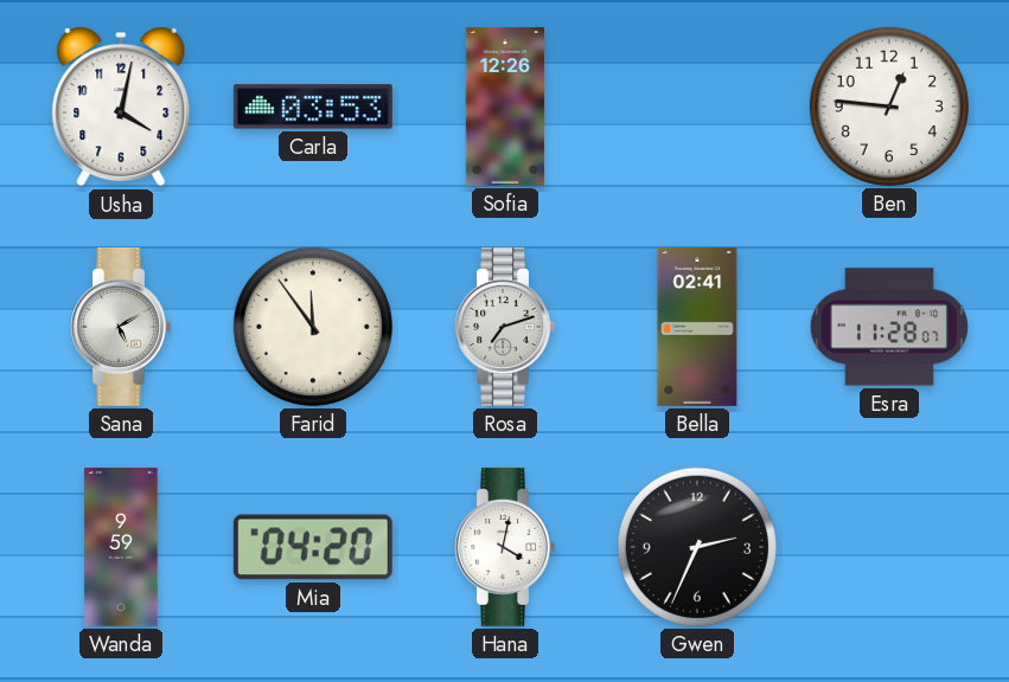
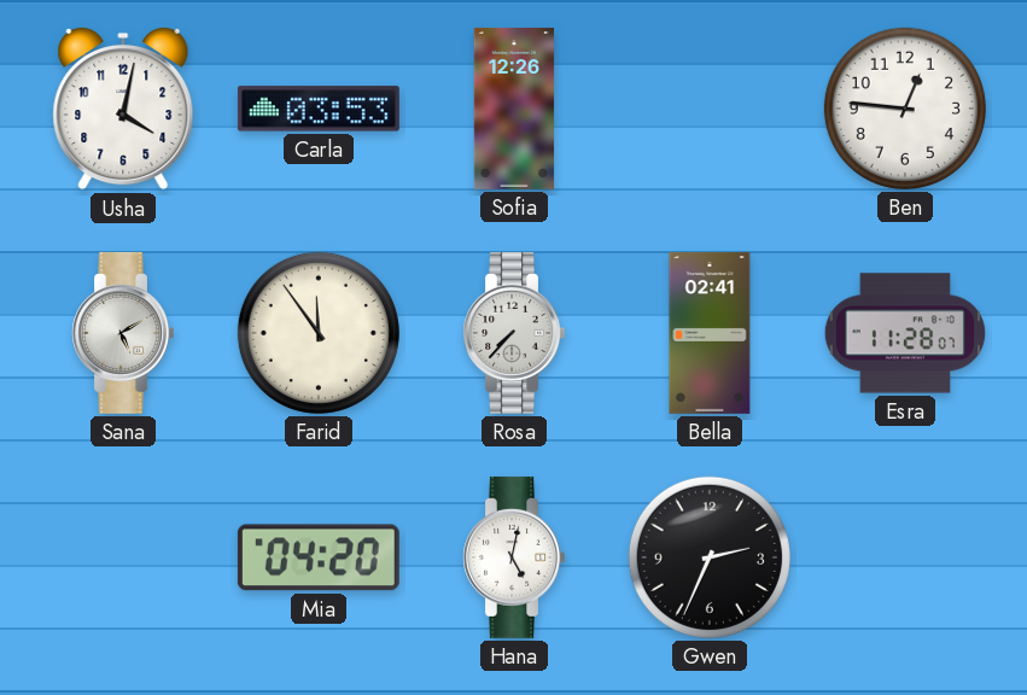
Rosa: 7:12 -> 7:37 (513, 333)
Wanda: 9:59 -> none (121, 547)
Hana: 4:02 -> 5:02 (513, 557)
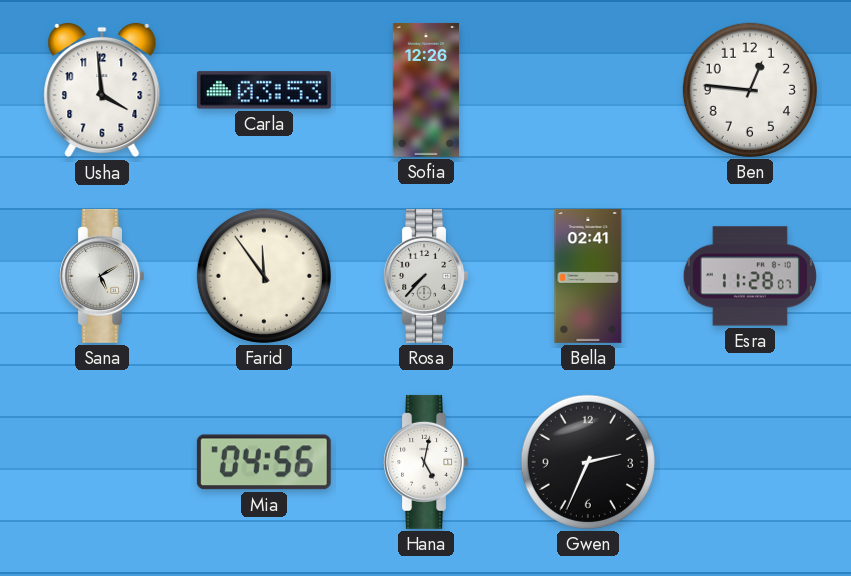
Usha: 4:02 -> 3:59 (102, 90)
Mia: 04:20 -> 04:56 (264, 462)
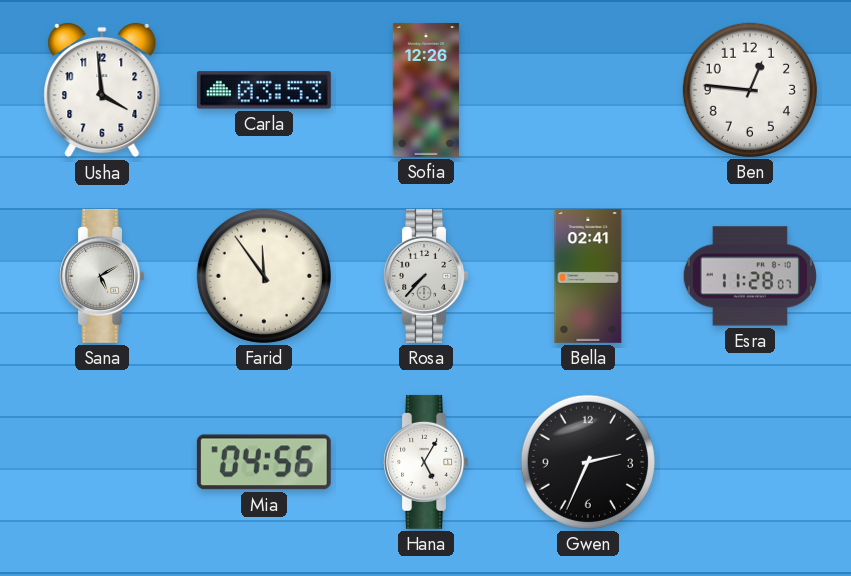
Hana: 5:02 -> 5:05 (425, 462)
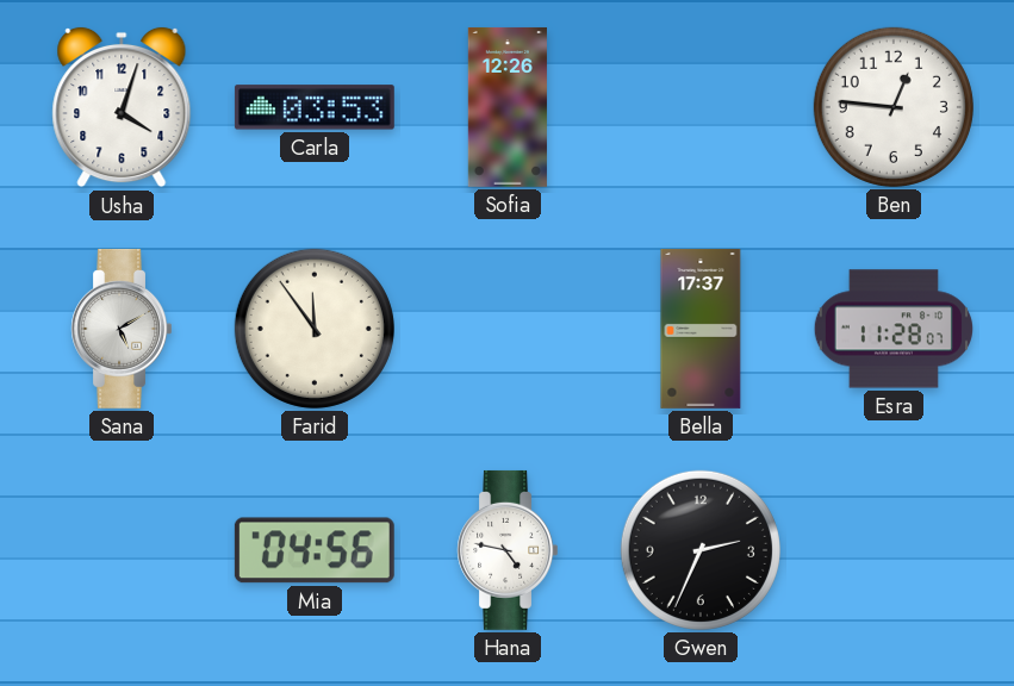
Usha: 3:59 -> 4:03 (122, 107)
Rosa: 7:37 -> none (425, 276)
Bella: 02:41 -> 17:37 (701, 329)
Hana: 5:05 -> 4:47 (506, 550)
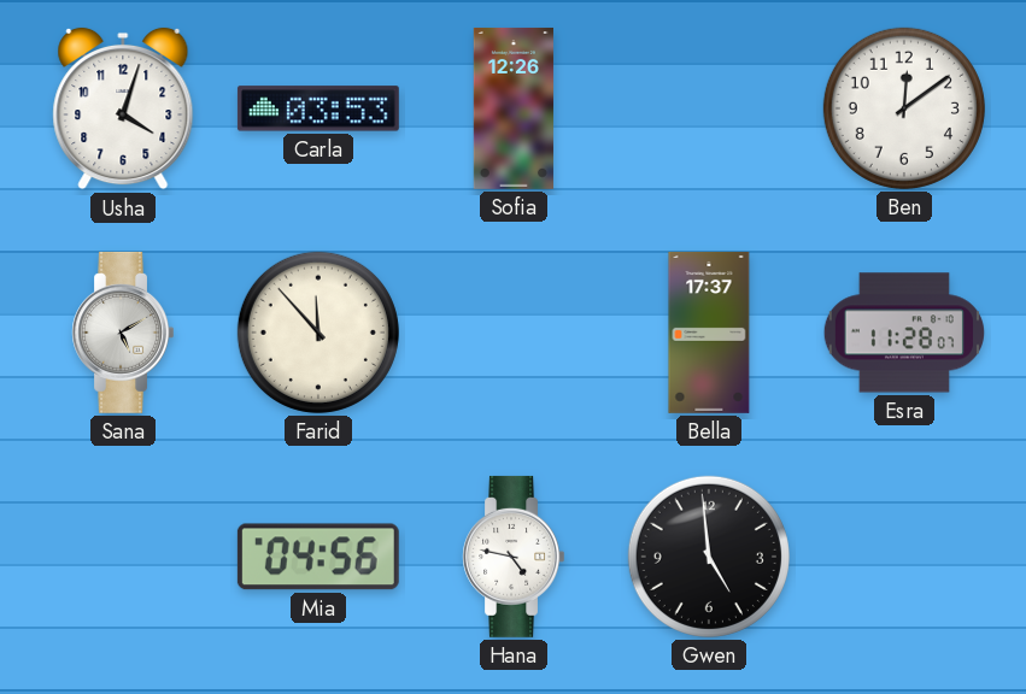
Ben: 12:46 -> 12:09 (904, 108)
Farid: 11:54 -> 11:53 (318, 333)
Gwen: 2:34 -> 4:59 (709, 557)
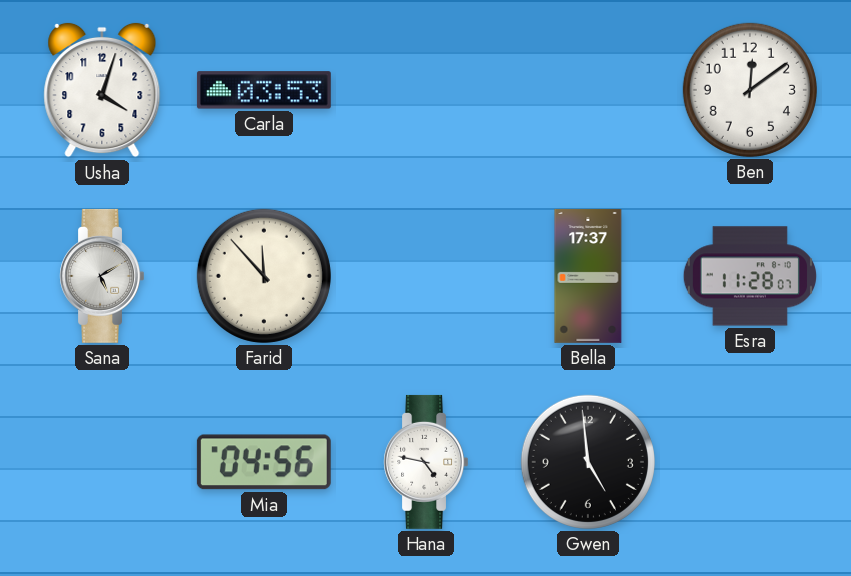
Sofia: 12:26 -> none (514, 108)
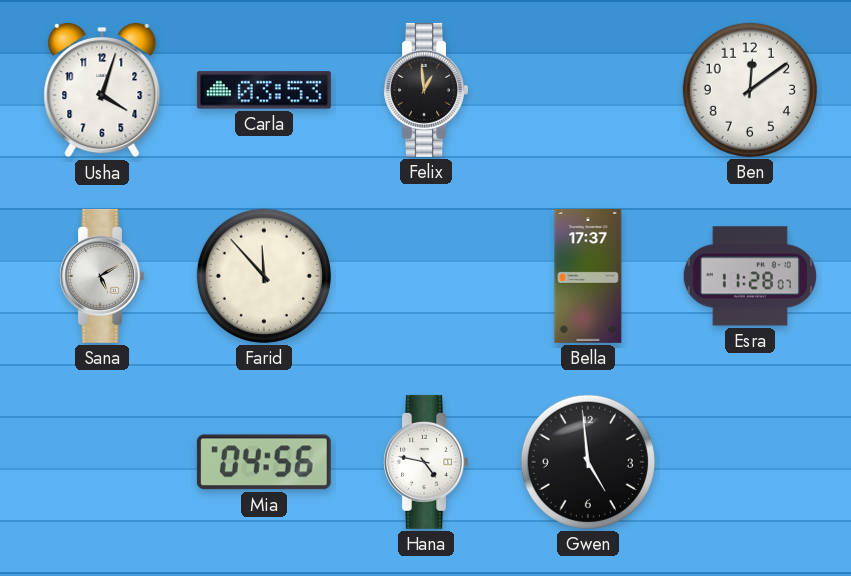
Felix: none -> 12:59 (425, 90)
